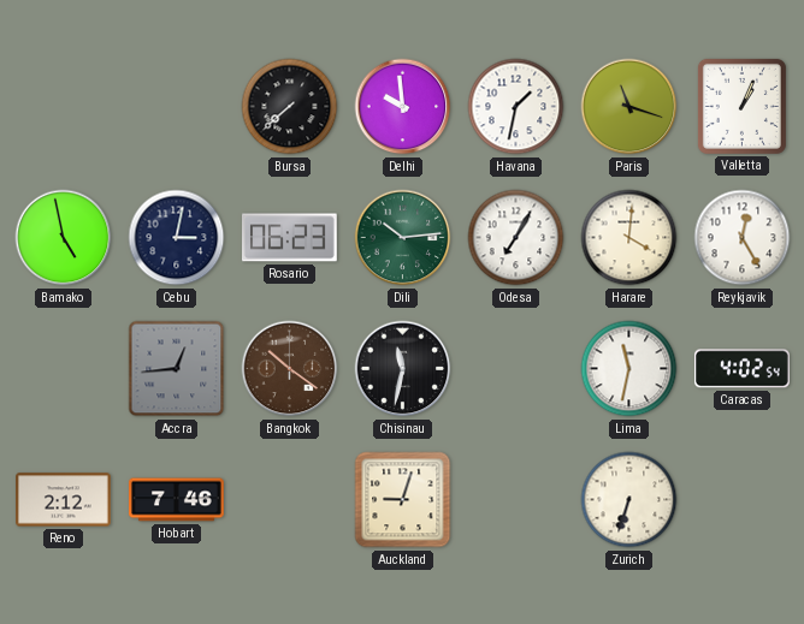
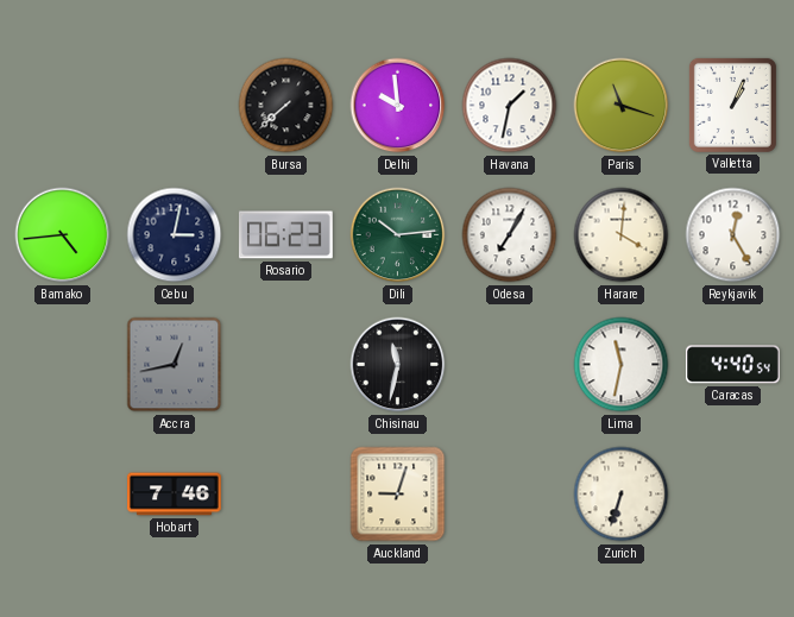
Bamako: 4:58 -> 4:44 (63, 235)
Accra: 12:44 -> 12:43 (175, 365)
Bangkok: 10:21 -> none (290, 369)
Caracas: 4:02 -> 4:40 (732, 365)
Reno: 2:12 -> none (64, 500)
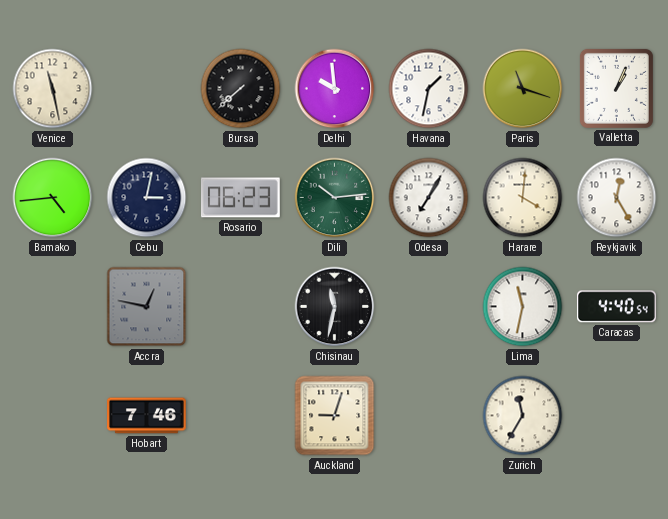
Venice: none -> 11:28 (53, 89)
Accra: 12:43 -> 12:47 (147, 307)
Zurich: 6:33 -> 11:35 (523, 416)
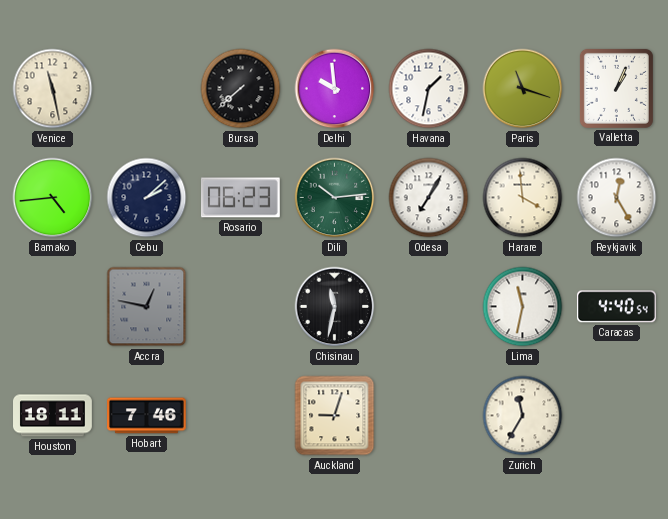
Cebu: 3:02 -> 2:08 (147, 198)
Harare: 4:01 -> 3:59 (523, 198)
Houston: none -> 18:11 (53, 416)
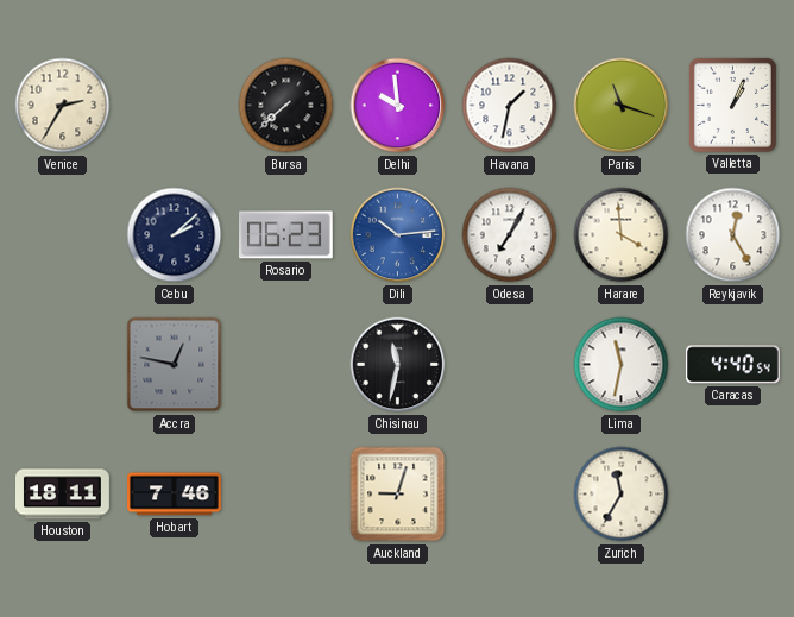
Venice: 11:28 -> 2:35 (63, 106)
Bamako: 4:44 -> none (53, 198)
Dili dial: green -> blue (398, 235)
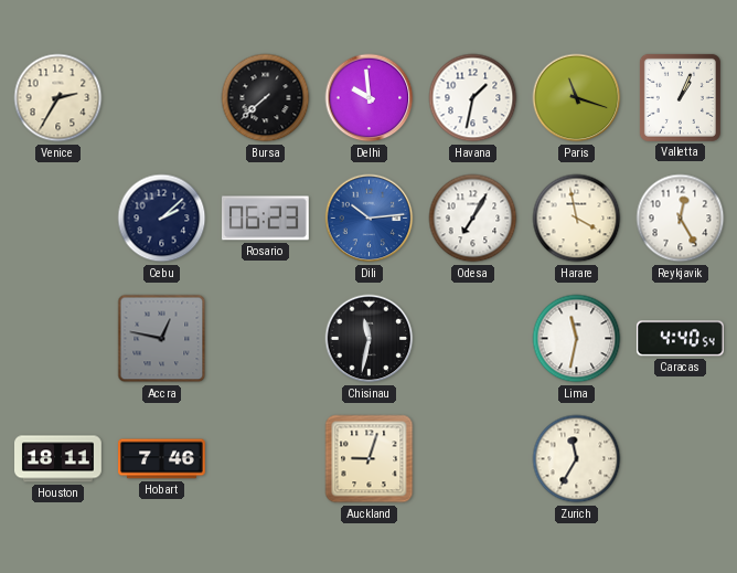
Harare: 3:59 -> 3:58 (577, 219)
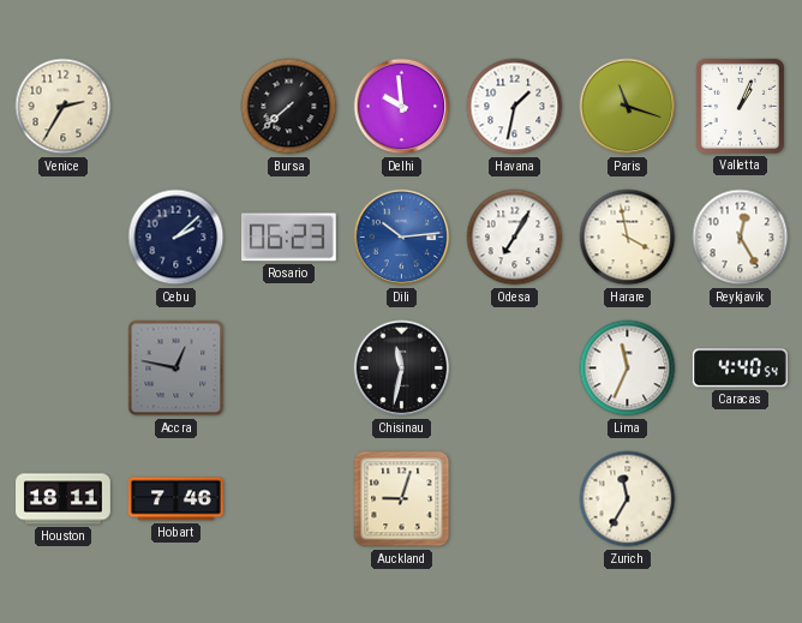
Lima: 11:32 -> 11:34 (628, 369)
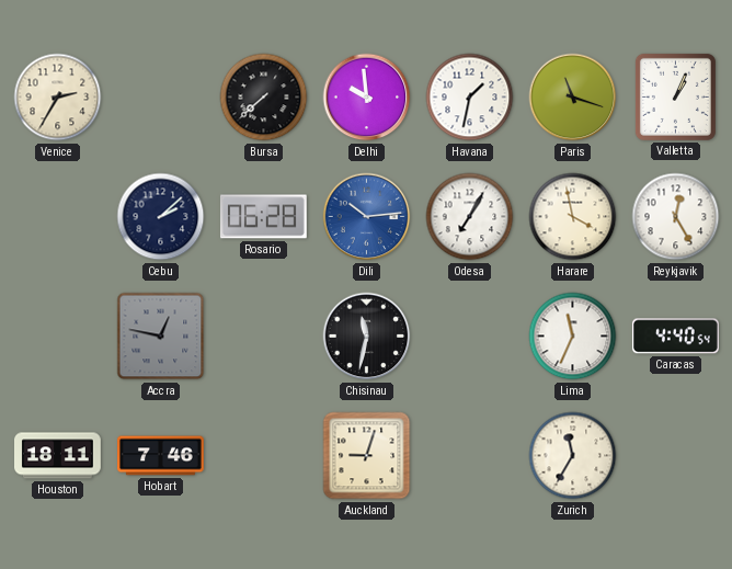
Rosario: 06:23 -> 06:28 (263, 217)
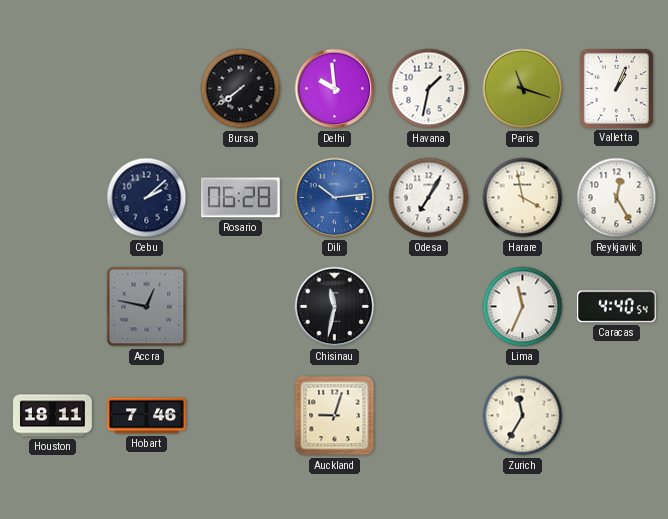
Venice: 2:35 -> none (58, 98)
Bursa: 7:38 -> 7:39 (241, 89)
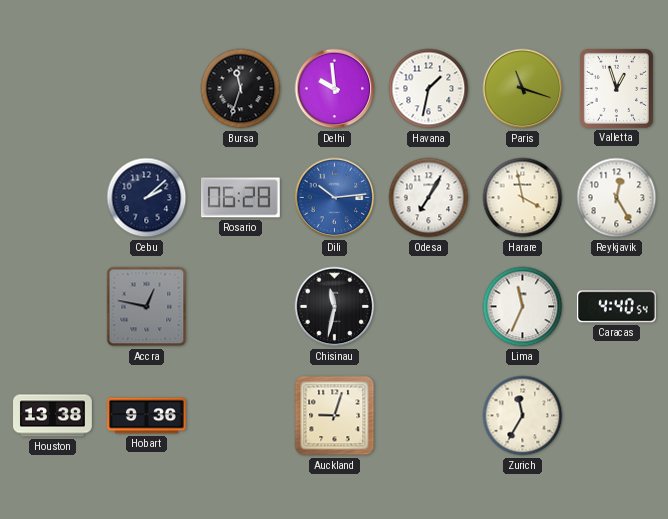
Bursa: 7:39 -> 11:33 (241, 89)
Valletta: 1:04 -> 12:57 (616, 88)
Houston: 18:11 -> 13:38 (53, 416)
Hobart: 7:46 -> 9:36 (147, 416)
